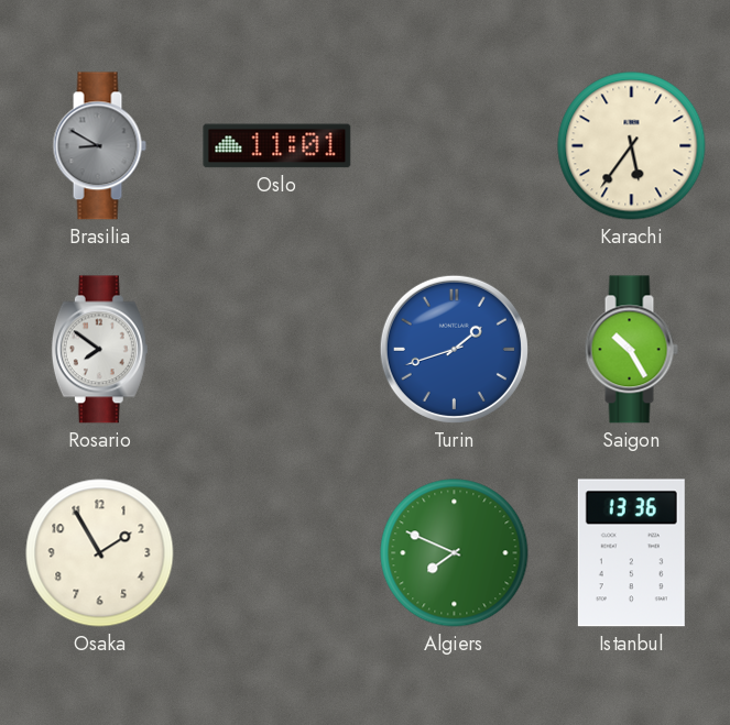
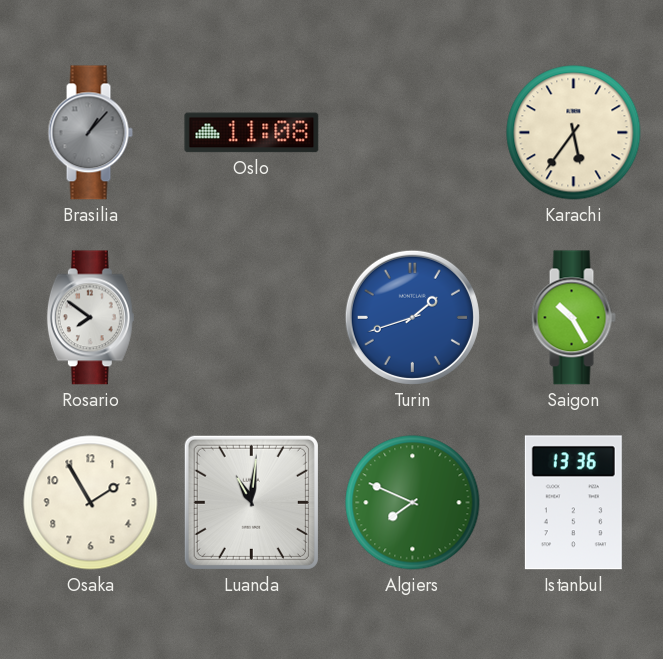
Brasilia: 8:50 -> 1:07 (90, 133)
Oslo: 11:01 -> 11:08 (252, 133)
Luanda: none -> 11:01 (251, 502)
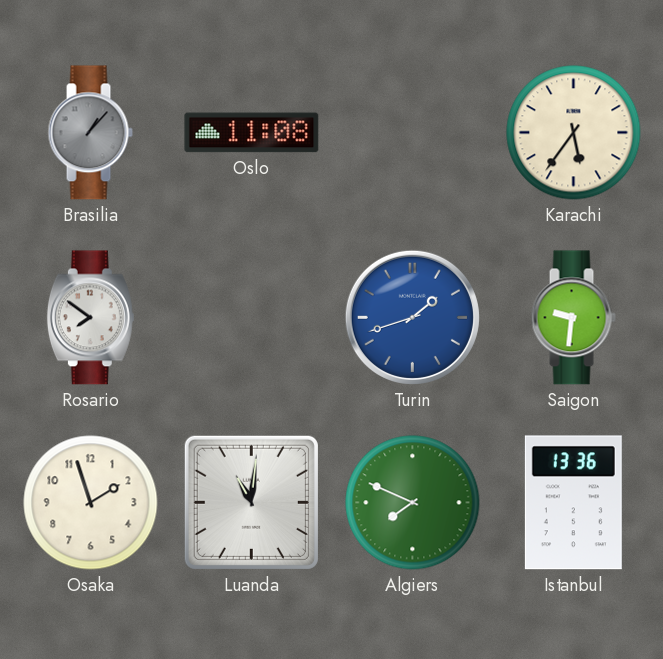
Saigon: 10:25 -> 9:31 (573, 318)
Osaka: 1:55 -> 1:57 (91, 503)
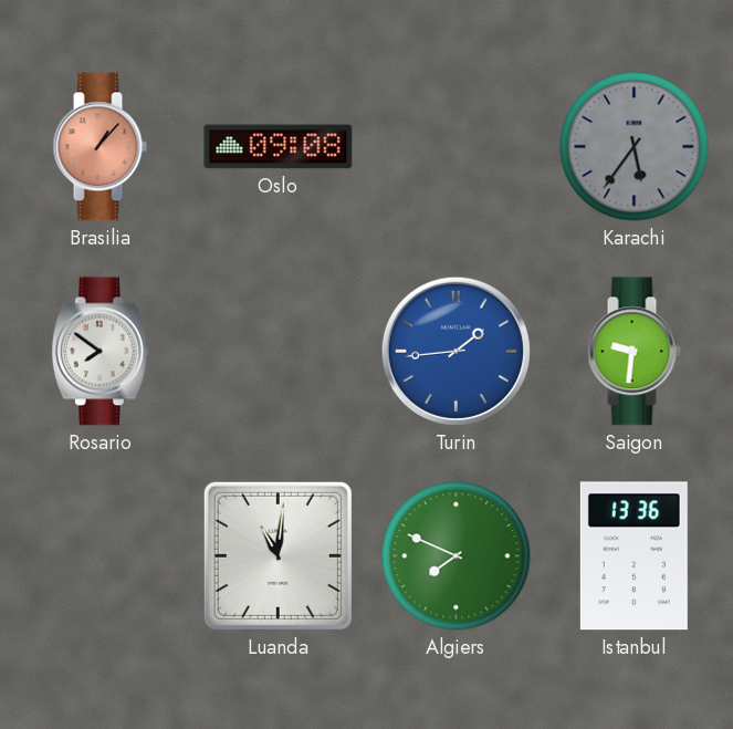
Brasilia dial: grey -> salmon (100, 147)
Oslo: 11:08 -> 09:08 (279, 147)
Karachi dial: cream -> grey (635, 147)
Turin: 1:42 -> 1:44 (455, 351)
Osaka: 1:57 -> none (91, 503)
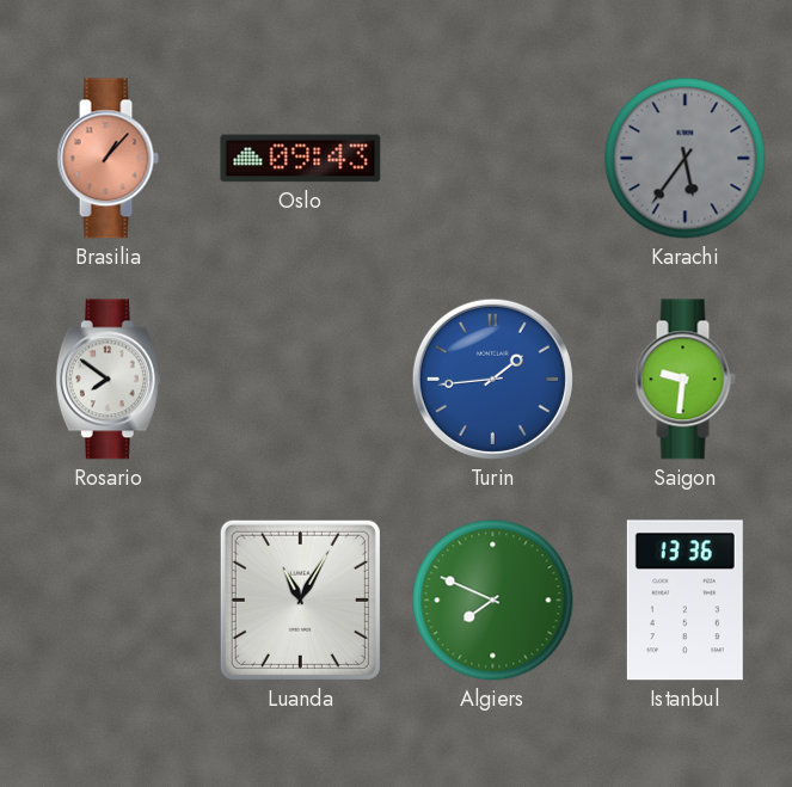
Oslo: 09:08 -> 09:43 (301, 159)
Luanda: 11:01 -> 11:05 (300, 600)
